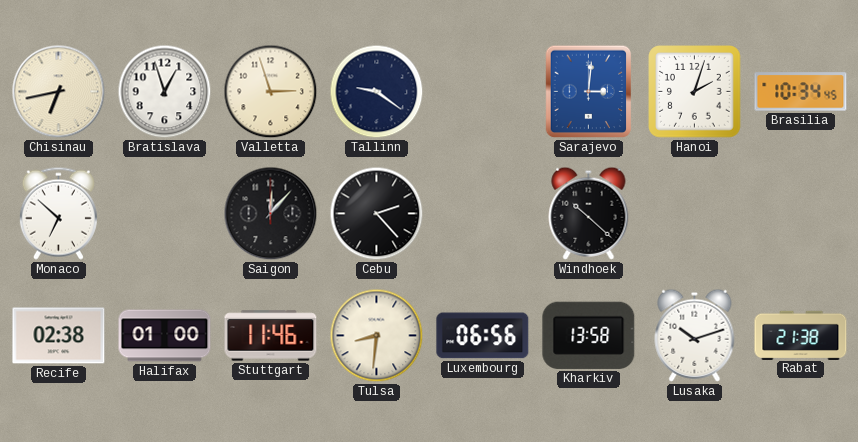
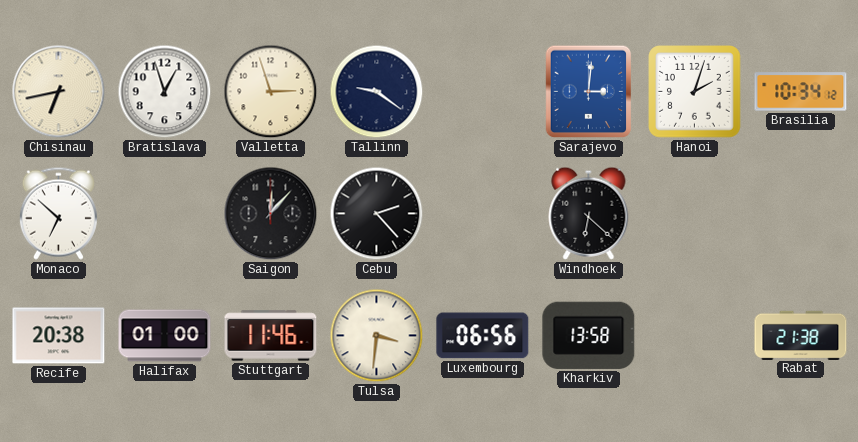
Brasilia: 10:34:45 -> 10:34:12 (801, 92)
Windhoek: 10:22 -> 6:22 (589, 213)
Recife: 02:38 -> 20:38 (59, 336)
Tulsa: 8:31 -> 3:31 (377, 336)
Lusaka: 10:12 -> none (695, 335)
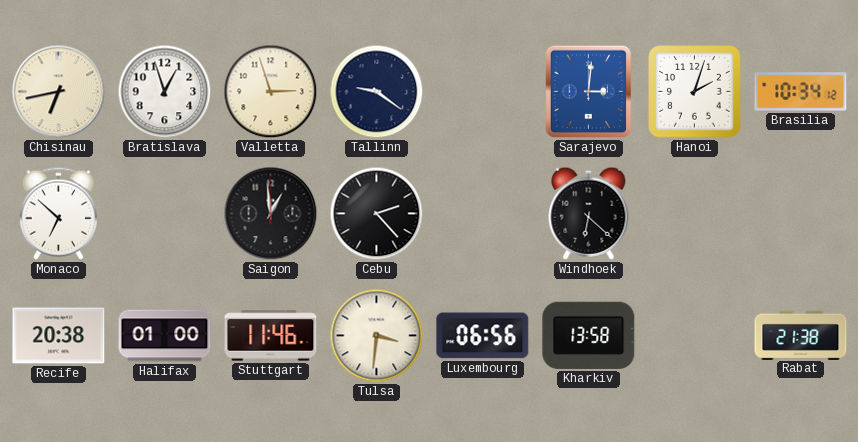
Saigon: 12:07 -> 12:59 (271, 214)
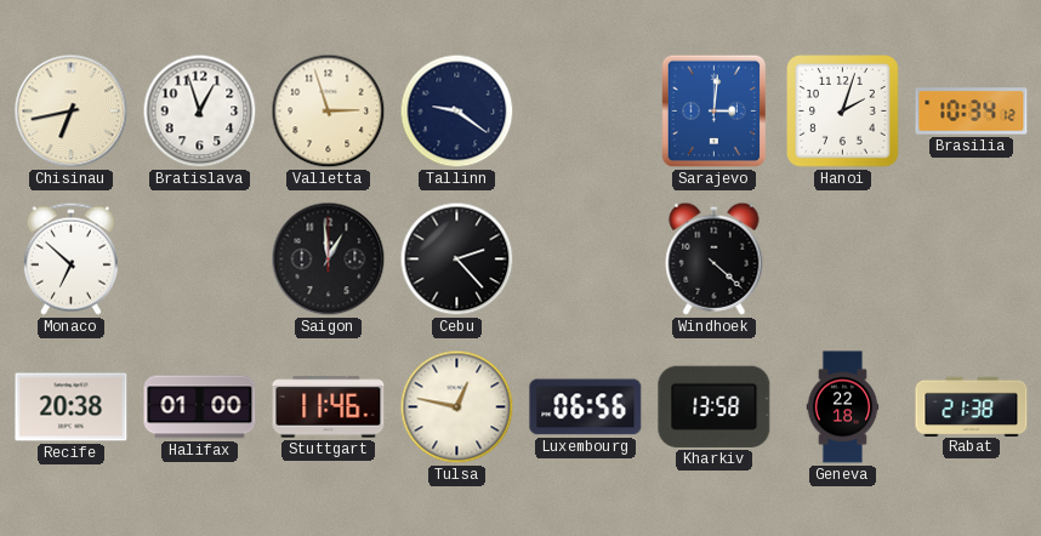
Windhoek: 6:22 -> 4:22 (715, 258)
Tulsa: 3:31 -> 12:47 (457, 407)
Geneva: none -> 22:18 (843, 407)
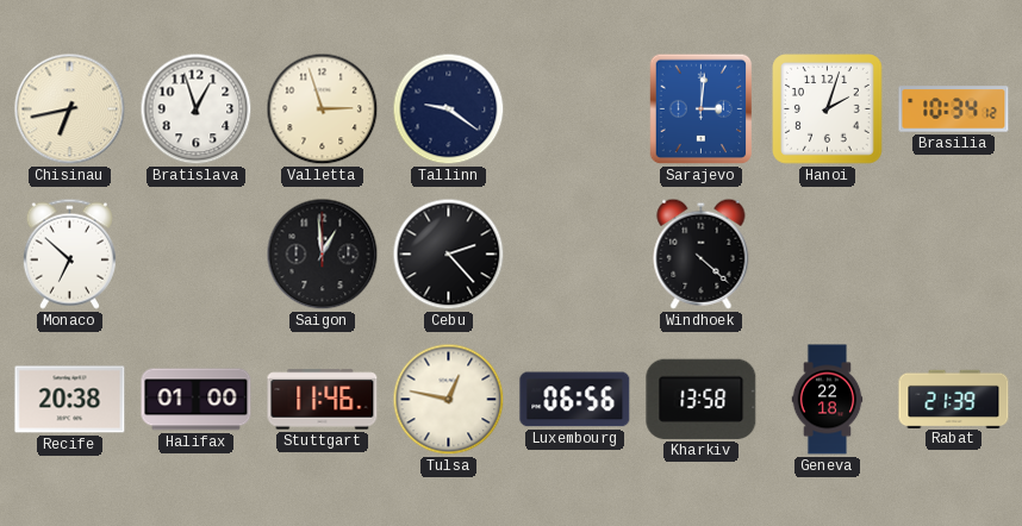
Rabat: 21:38 -> 21:39 (954, 399)
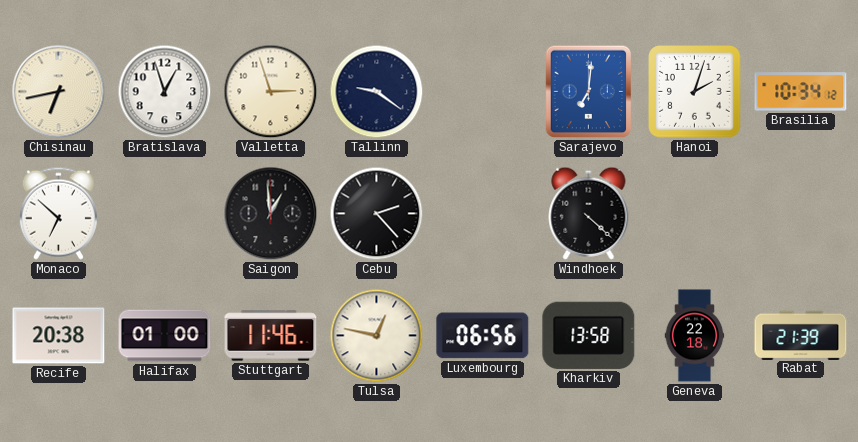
Sarajevo: 3:01 -> 7:01 (589, 92)
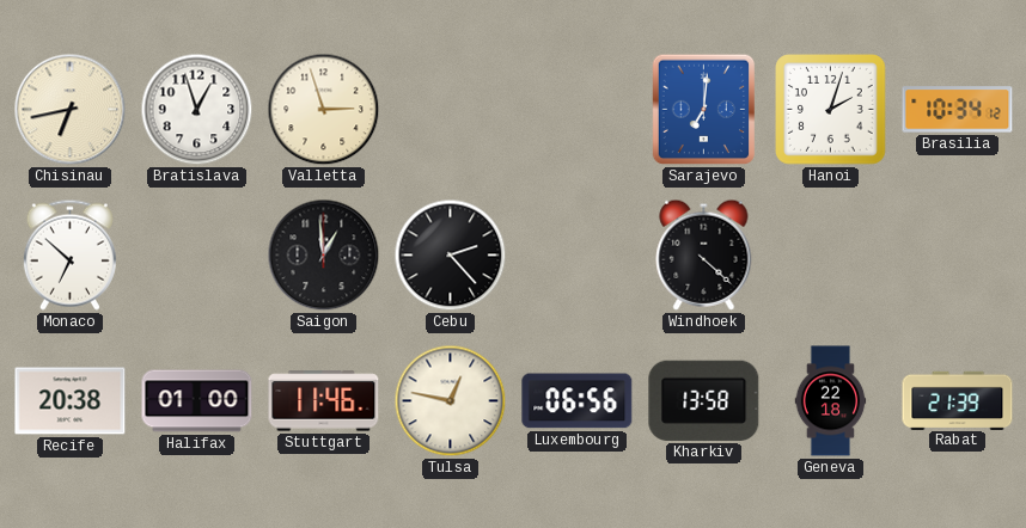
Tallinn: 9:21 -> none (377, 92)
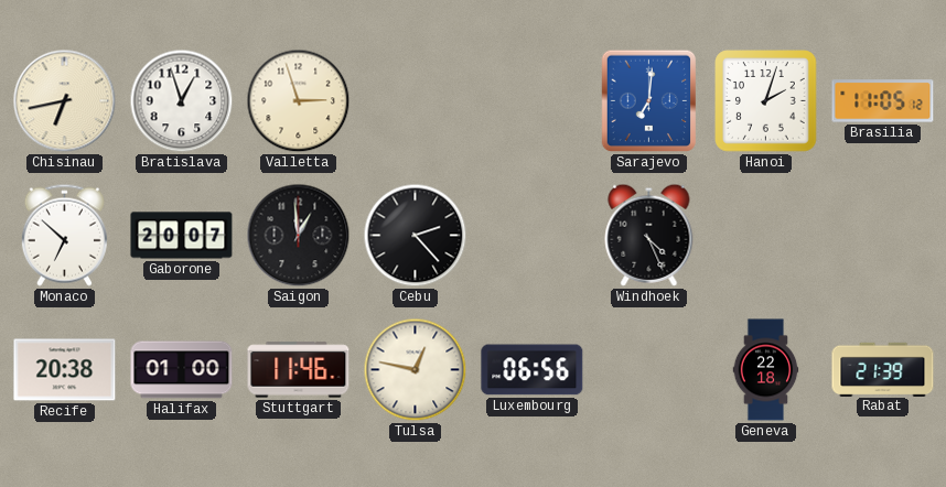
Brasilia: 10:34 -> 11:05 (883, 101)
Gaborone: none -> 20:07 (182, 236)
Windhoek: 4:22 -> 4:26 (649, 235)
Kharkiv: 13:58 -> none (704, 400)
